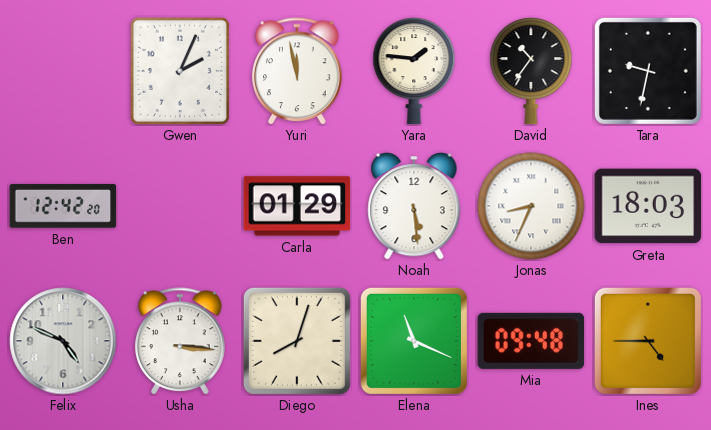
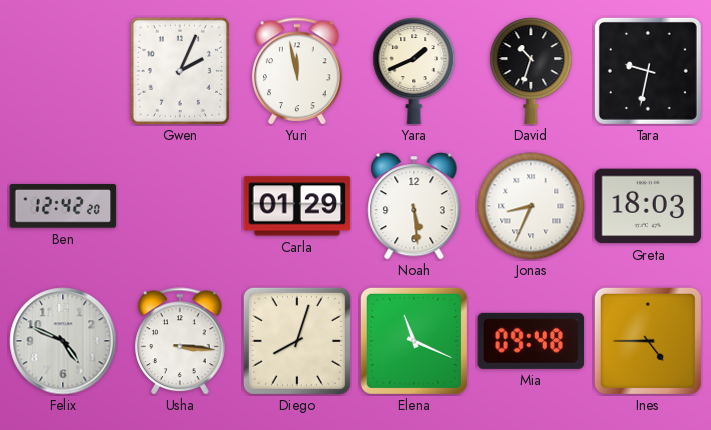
Yara: 1:46 -> 1:41 (414, 71)
David: 10:36 -> 10:33 (531, 71)
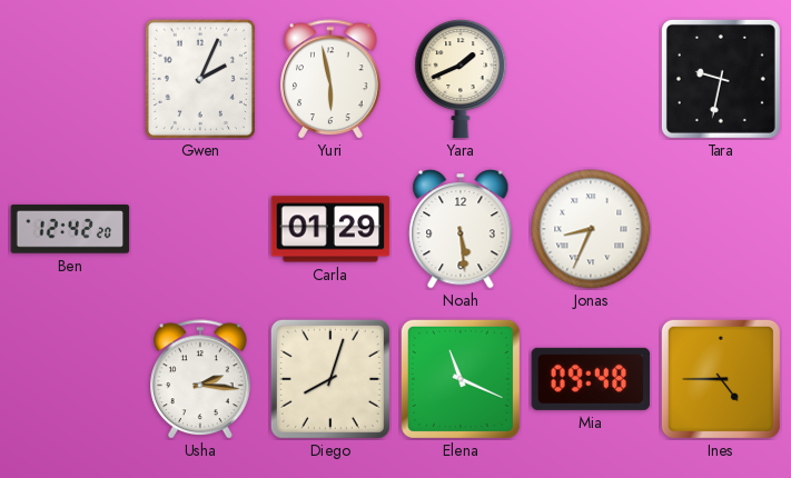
Yuri: 11:58 -> 5:58 (330, 79)
David: 10:33 -> none (531, 71)
Greta: 18:03 -> none (648, 206)
Felix: 4:49 -> none (63, 341)
Usha: 3:16 -> 2:16 (200, 379)
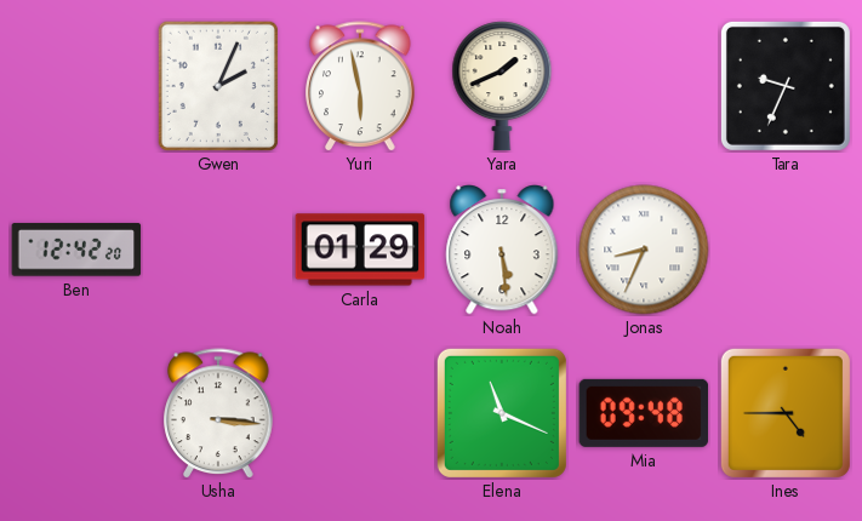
Tara: 9:32 -> 9:34 (786, 86)
Usha: 2:16 -> 3:16 (218, 413)
Diego: 8:03 -> none (330, 379)
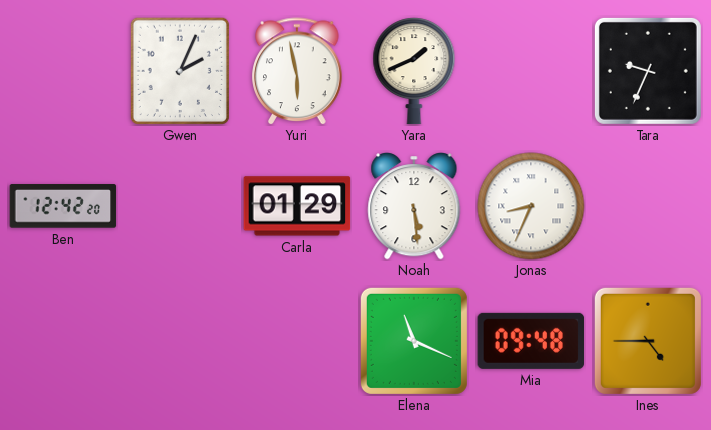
Usha: 3:16 -> none (218, 413)
